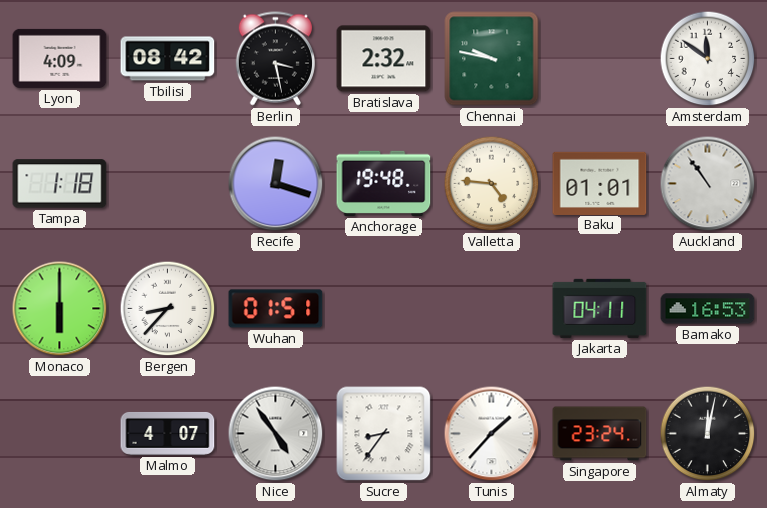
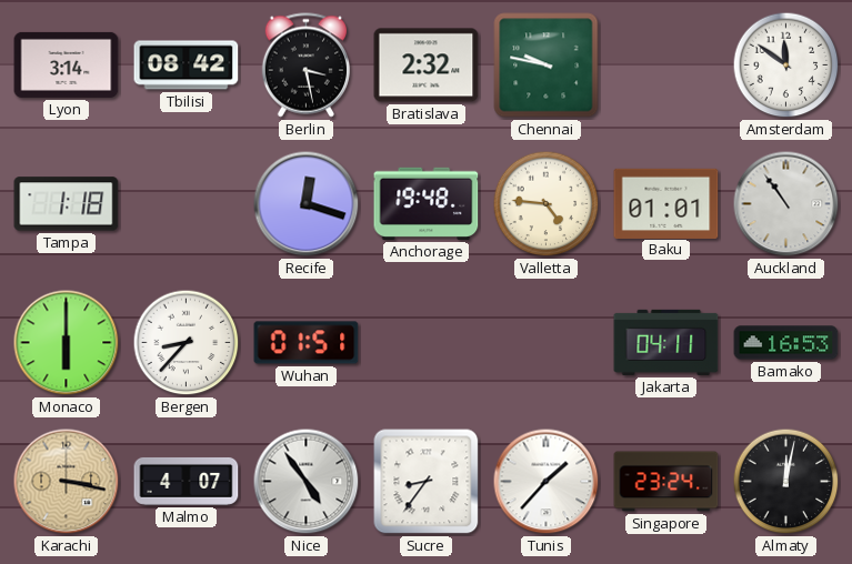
Lyon: 4:09 -> 3:14 (67, 64)
Karachi: none -> 3:17 (67, 482)
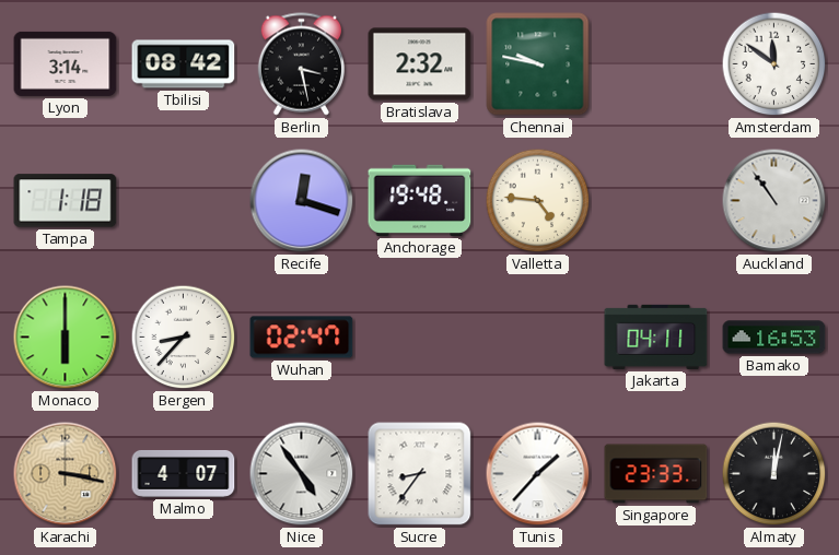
Baku: 01:01 -> none (666, 203)
Wuhan: 01:51 -> 02:47 (302, 338)
Singapore: 23:24 -> 23:33 (656, 474)
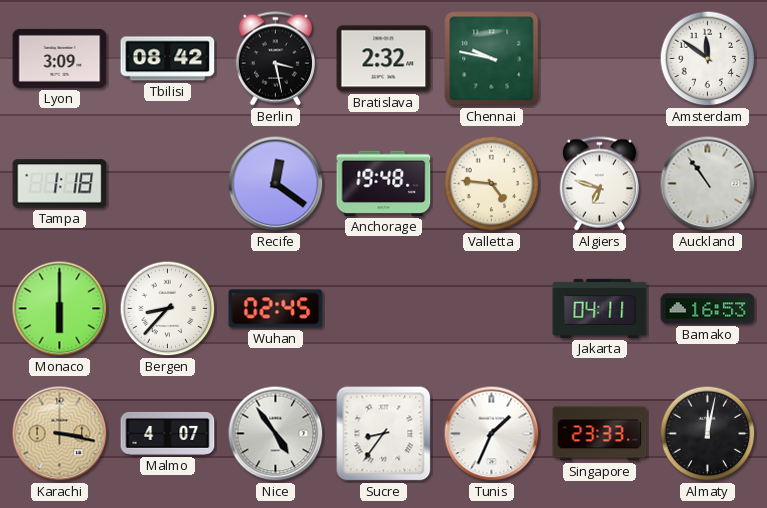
Lyon: 3:14 -> 3:09 (60, 58)
Recife: 12:18 -> 12:21 (276, 184)
Algiers: none -> 6:48 (599, 184)
Wuhan: 02:47 -> 02:45 (276, 309)
Tunis: 1:37 -> 1:34 (492, 434)
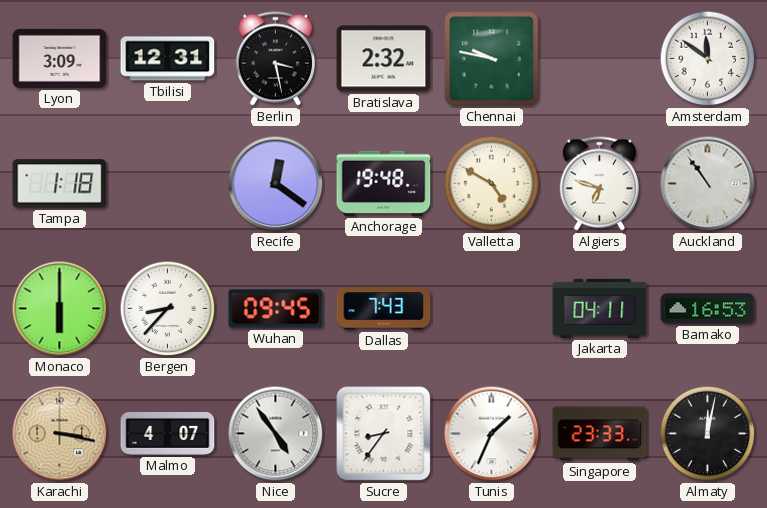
Tbilisi: 08:42 -> 12:31 (168, 59)
Valletta: 4:46 -> 4:50 (492, 184)
Wuhan: 02:45 -> 09:45 (276, 309)
Dallas: none -> 7:43 (384, 309)
